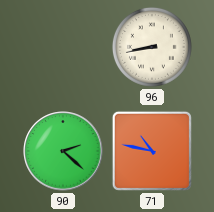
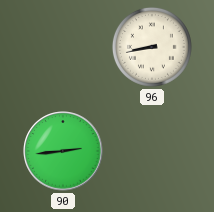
90: 2:22 -> 2:44 (63, 151)
71: 10:47 -> none (152, 151)
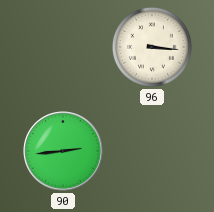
96: 8:43 -> 3:16 (152, 47)
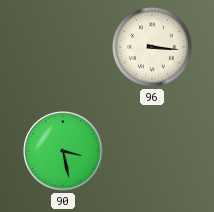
90: 2:44 -> 3:28 (63, 151)
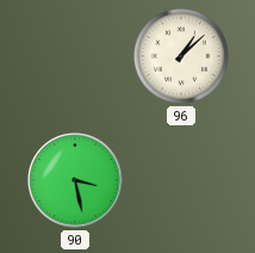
96: 3:16 -> 1:08 (181, 56)
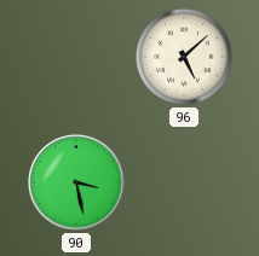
96: 1:08 -> 5:08 (184, 57)
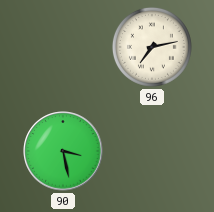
96: 5:08 -> 7:13 (152, 47)
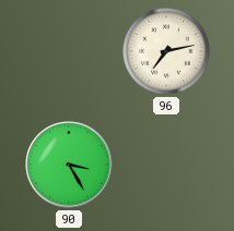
90: 3:28 -> 3:25 (69, 165)
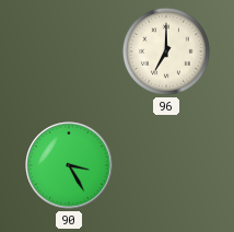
96: 7:13 -> 7:00 (166, 51)
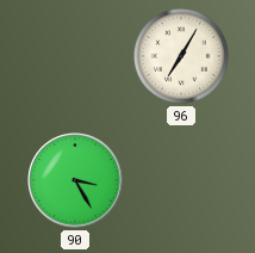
96: 7:00 -> 7:05 (181, 56)
